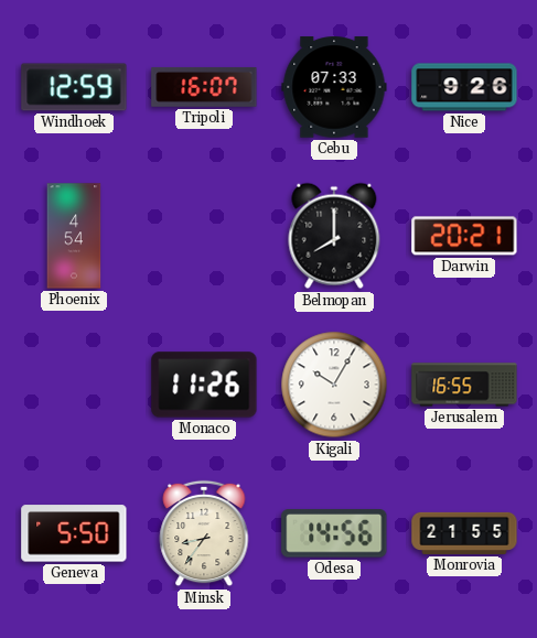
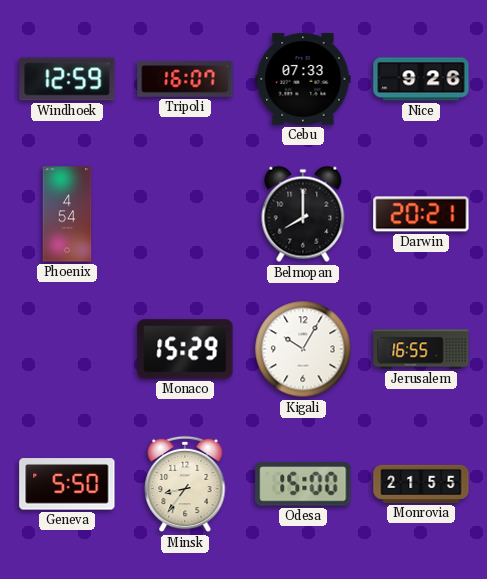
Monaco: 11:26 -> 15:29 (185, 349)
Odesa: 14:56 -> 15:00 (303, 484)
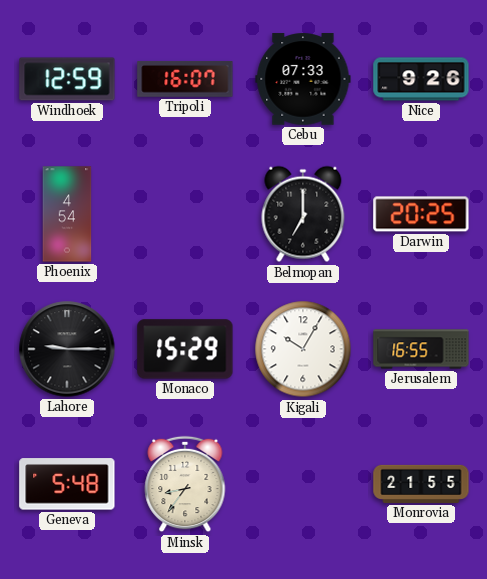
Belmopan: 8:00 -> 7:00 (303, 214)
Darwin: 20:21 -> 20:25 (421, 214)
Lahore: none -> 9:15 (67, 349)
Geneva: 5:50 -> 5:48 (67, 484)
Odesa: 15:00 -> none (303, 484)
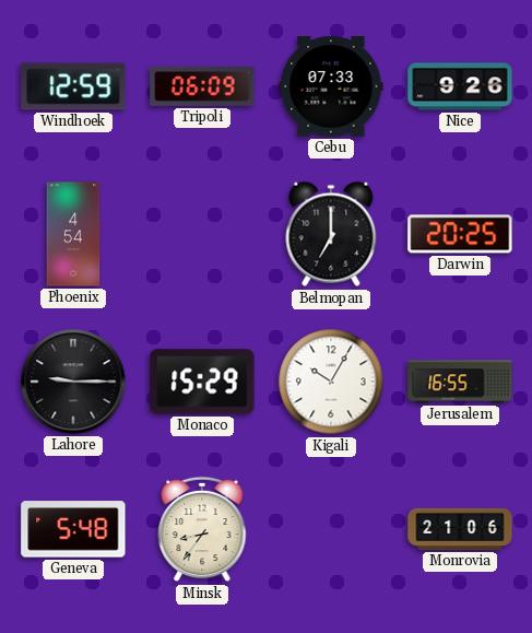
Tripoli: 16:07 -> 06:09 (202, 86)
Monrovia: 21:55 -> 21:06 (460, 529)
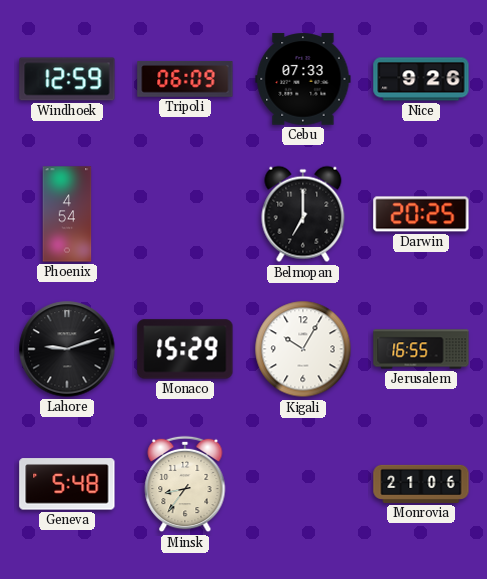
Lahore: 9:15 -> 9:12 (67, 349)
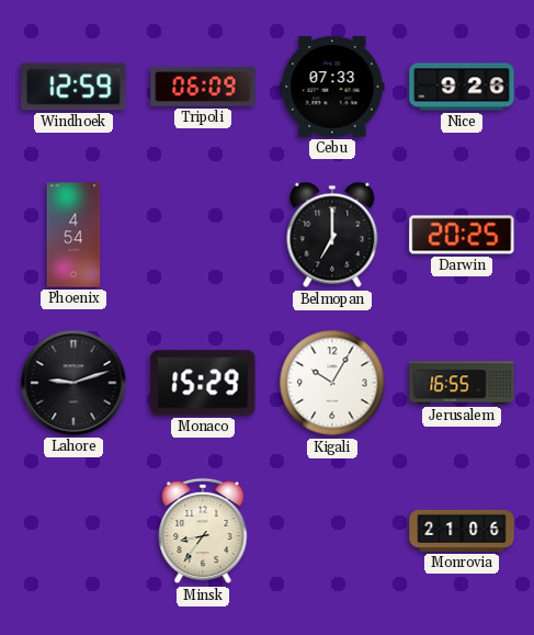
Geneva: 5:48 -> none (67, 484)
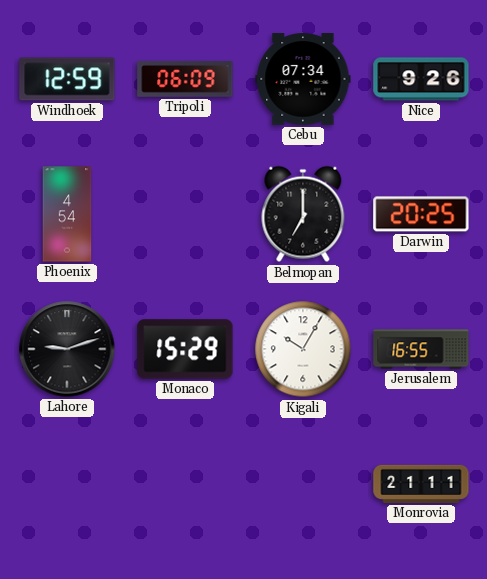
Cebu: 07:33 -> 07:34 (303, 79)
Minsk: 8:36 -> none (203, 531)
Monrovia: 21:06 -> 21:11 (421, 484)
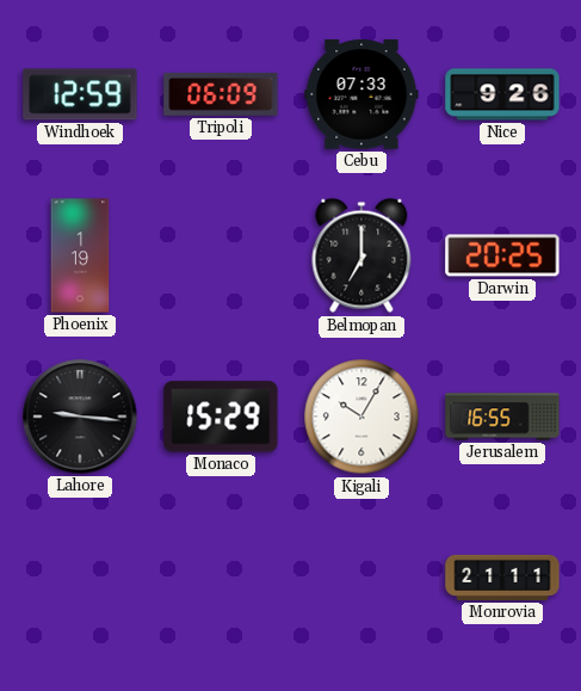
Cebu: 07:34 -> 07:33 (361, 94)
Phoenix: 4:54 -> 1:19 (80, 255)
Lahore: 9:12 -> 9:16 (80, 417)
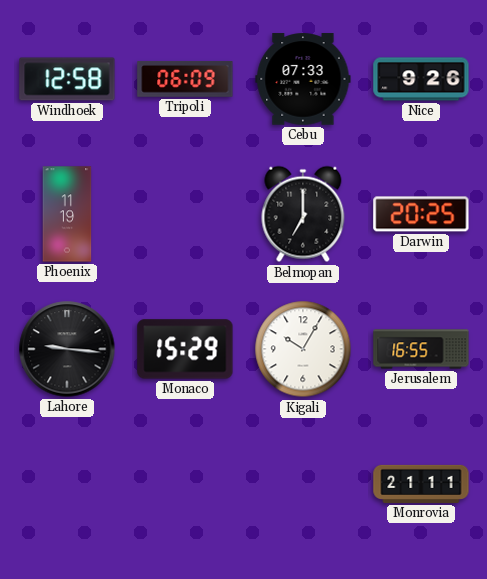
Windhoek: 12:59 -> 12:58 (67, 79)
Phoenix: 1:19 -> 11:19 (67, 214)
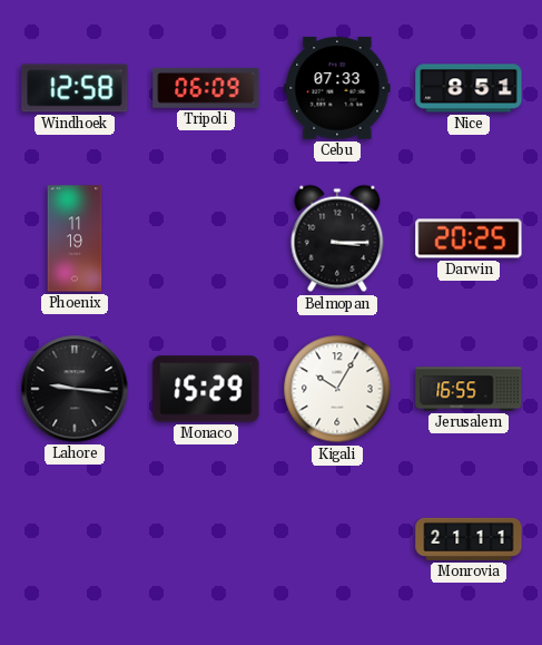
Nice: 9:26 -> 8:51 (469, 88)
Belmopan: 7:00 -> 3:15 (337, 238)
